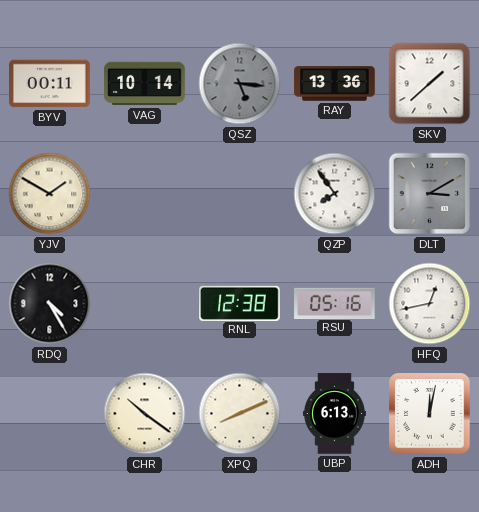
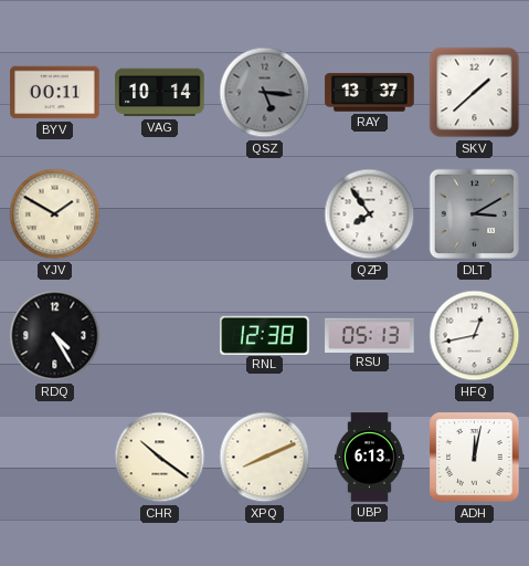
RAY: 13:36 -> 13:37 (370, 93)
RSU: 05:16 -> 05:13 (370, 335)
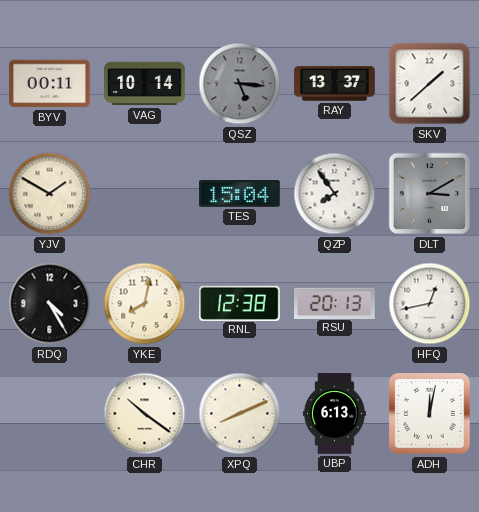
TES: none -> 15:04 (240, 194)
YKE: none -> 8:02 (145, 304)
RSU: 05:13 -> 20:13 (335, 303)
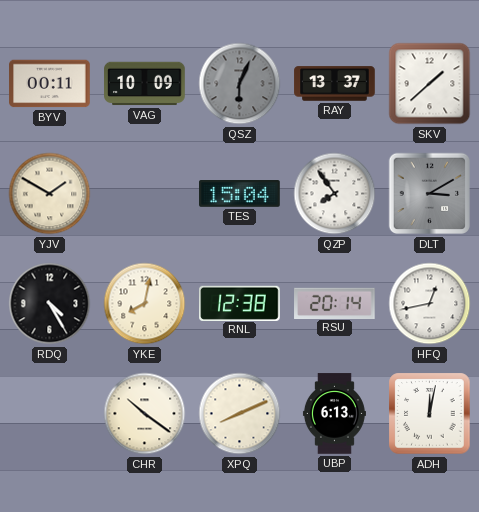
VAG: 10:14 -> 10:09 (145, 84)
QSZ: 5:16 -> 6:04 (240, 84)
RSU: 20:13 -> 20:14 (335, 303)
